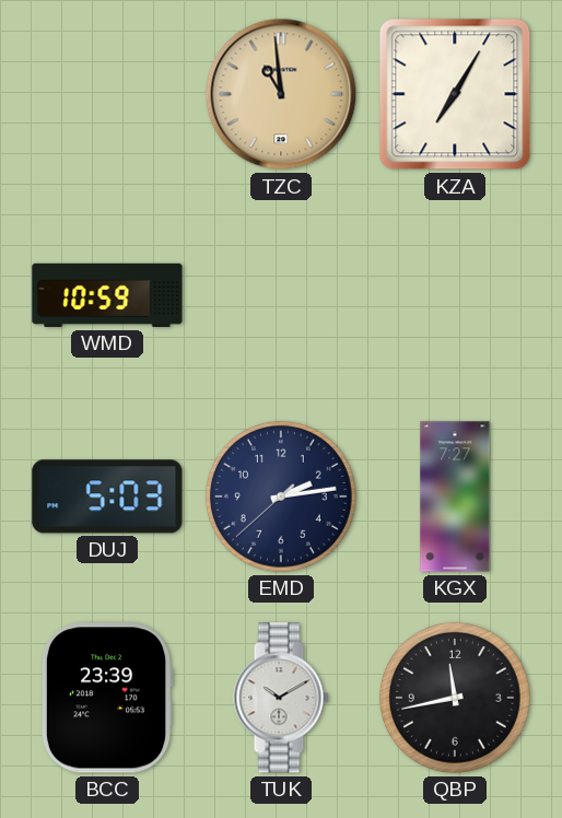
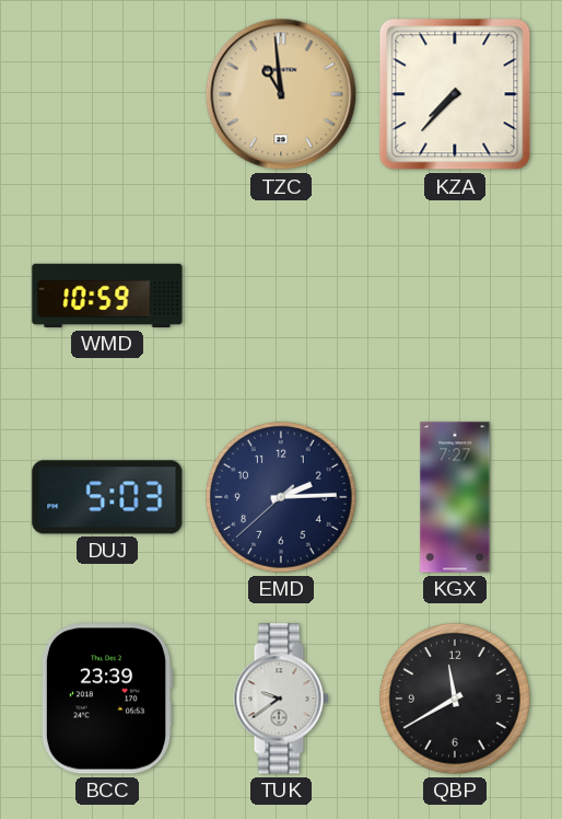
KZA: 7:05 -> 7:37 (455, 94)
EMD: 2:13 -> 2:14 (281, 497)
TUK: 10:10 -> 9:39 (281, 699)
QBP: 11:43 -> 11:40 (455, 699)
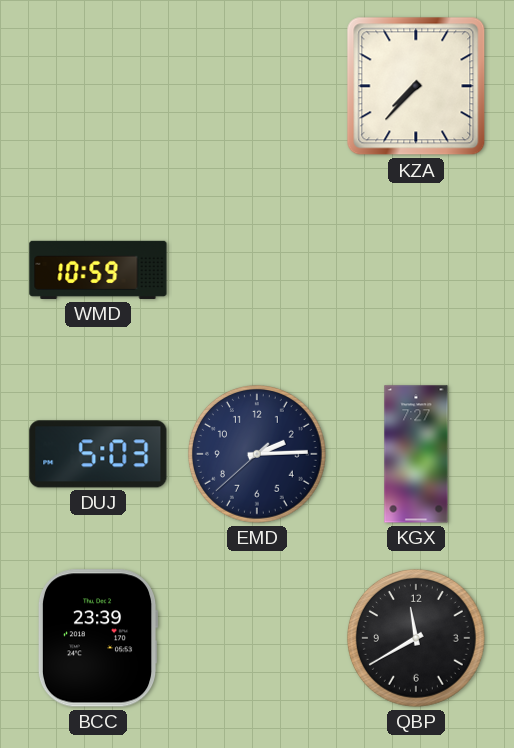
TZC: 10:59 -> none (281, 94)
TUK: 9:39 -> none (281, 699)
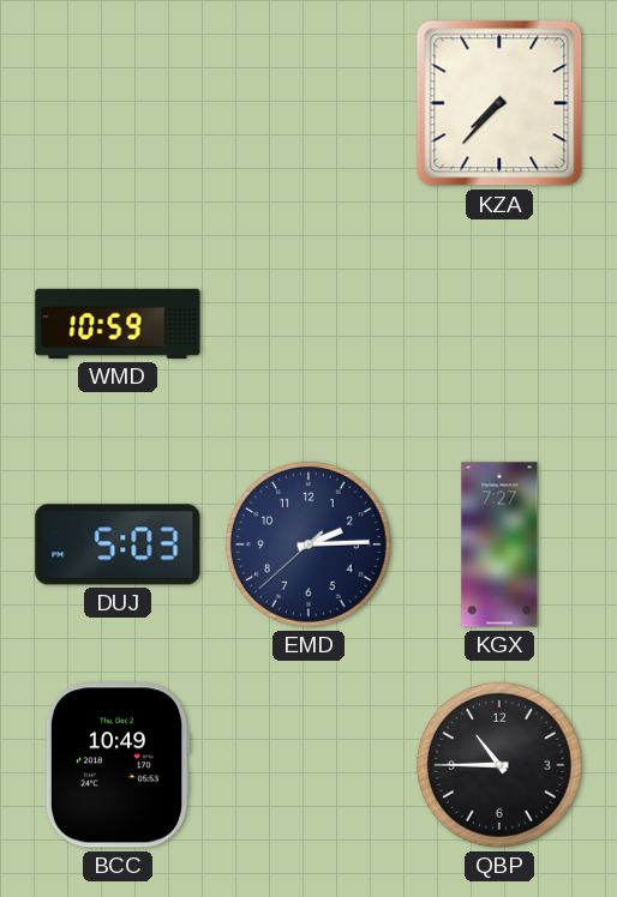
BCC: 23:39 -> 10:49 (118, 765)
QBP: 11:40 -> 10:45 (499, 765)
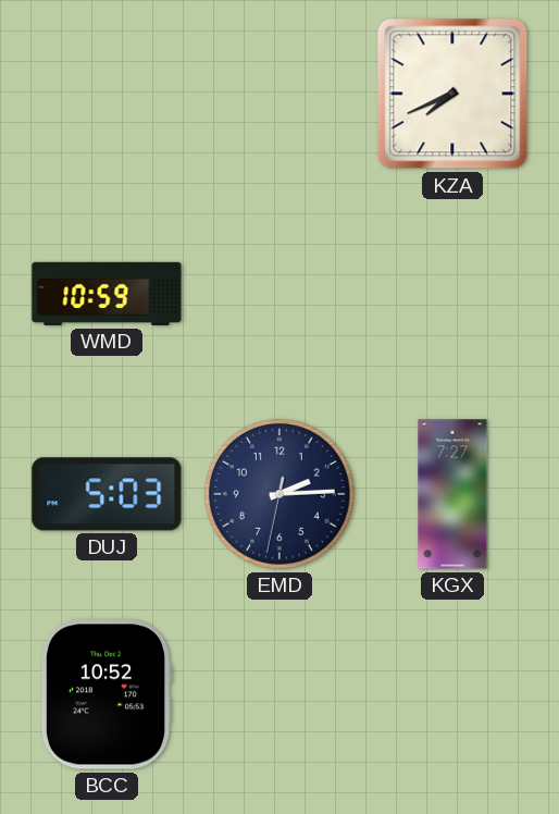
KZA: 7:37 -> 7:41 (452, 94)
EMD: 2:14:38 -> 2:14:32 (279, 494)
BCC: 10:49 -> 10:52 (107, 694)
QBP: 10:45 -> none (499, 765)
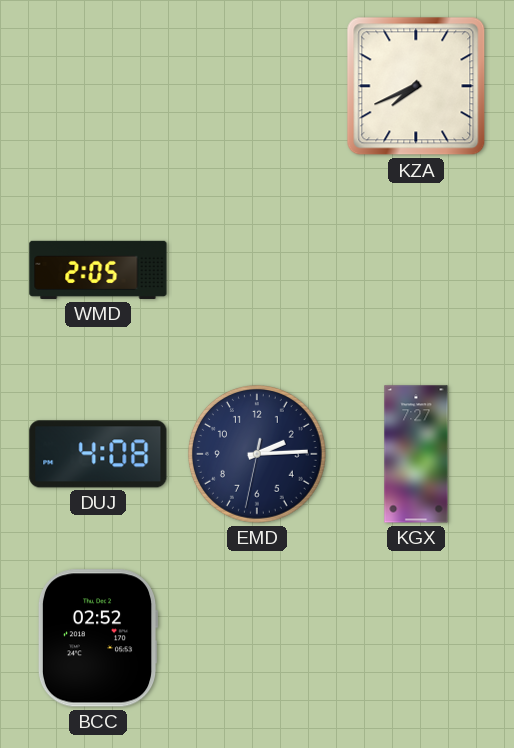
WMD: 10:59 -> 2:05 (98, 270)
DUJ: 5:03 -> 4:08 (98, 454)
BCC: 10:52 -> 02:52 (98, 638)
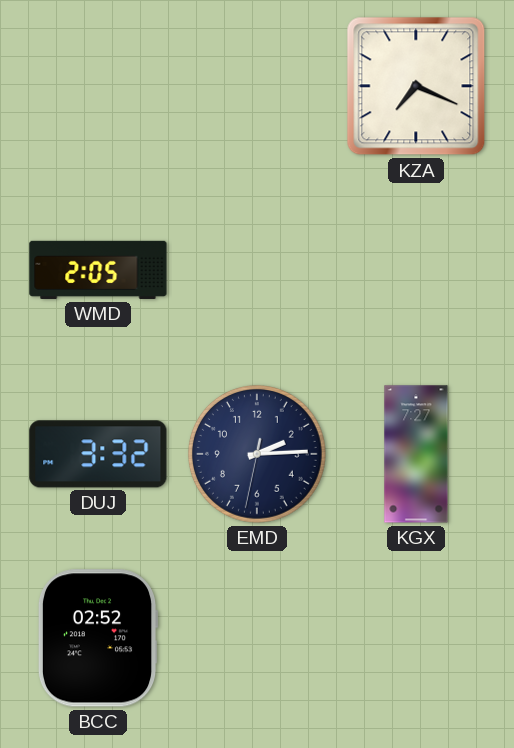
KZA: 7:41 -> 7:19 (416, 86)
DUJ: 4:08 -> 3:32 (98, 454)
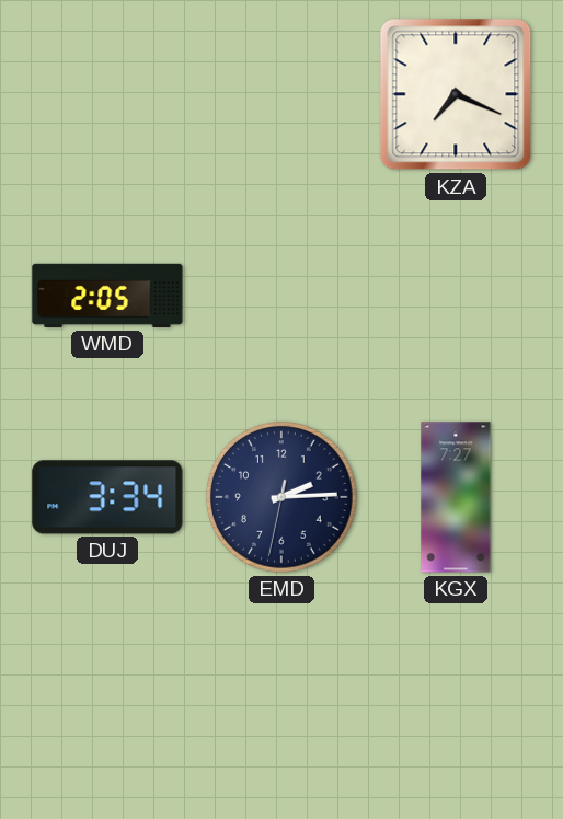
DUJ: 3:32 -> 3:34 (107, 497)
BCC: 02:52 -> none (98, 638)
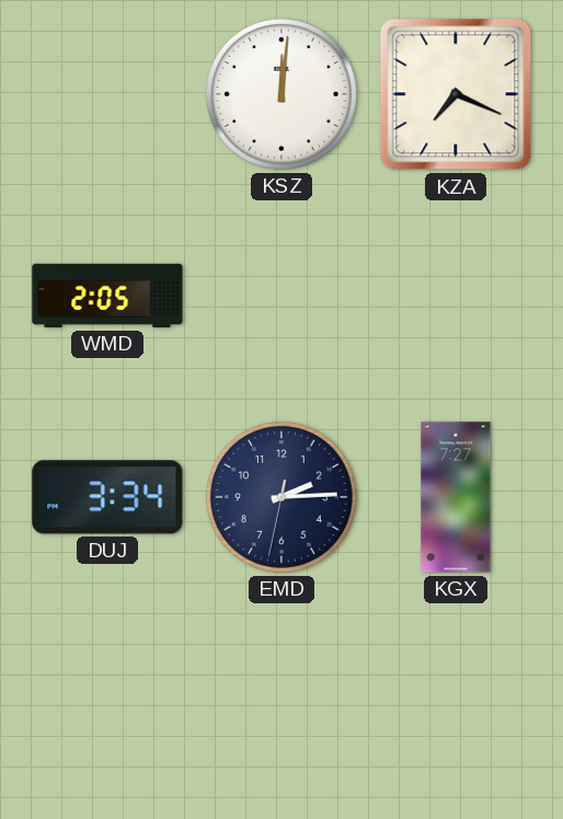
KSZ: none -> 12:01 (281, 94)
